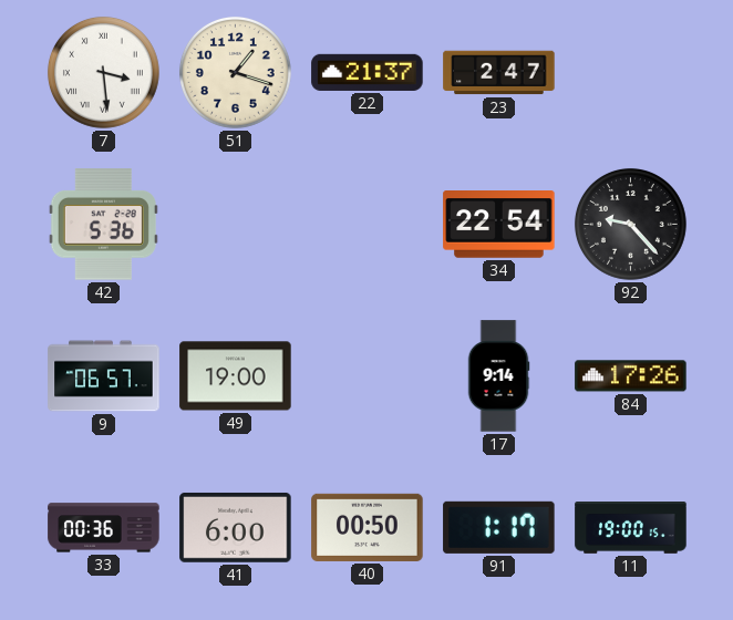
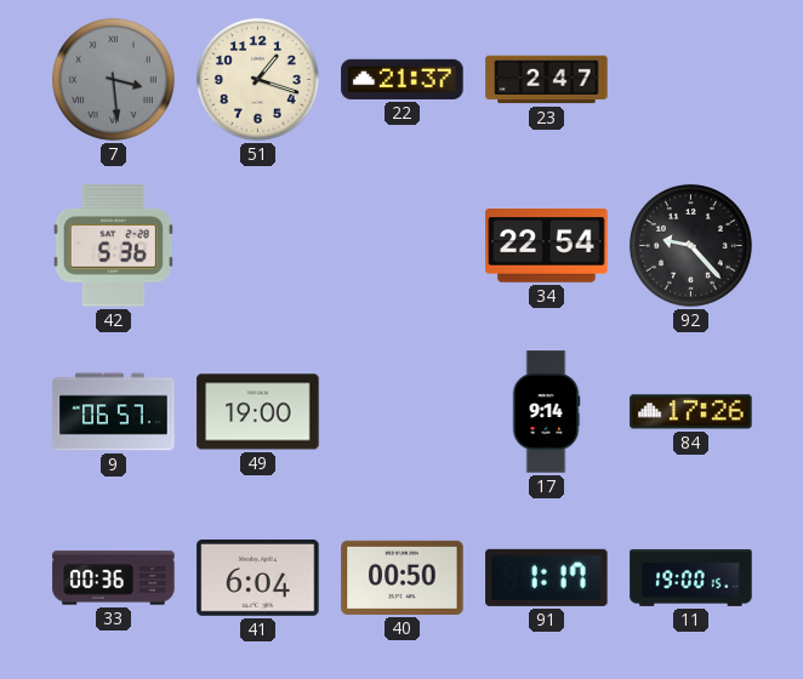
7 dial: white -> grey (113, 79)
41: 6:00 -> 6:04 (258, 577)
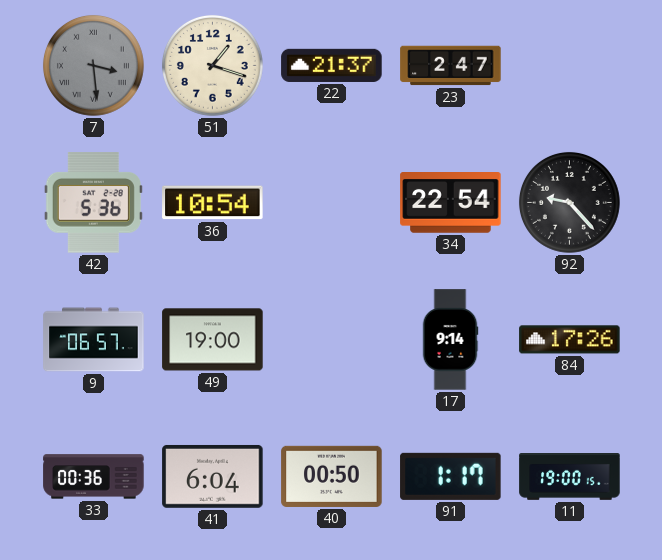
36: none -> 10:54 (213, 203)
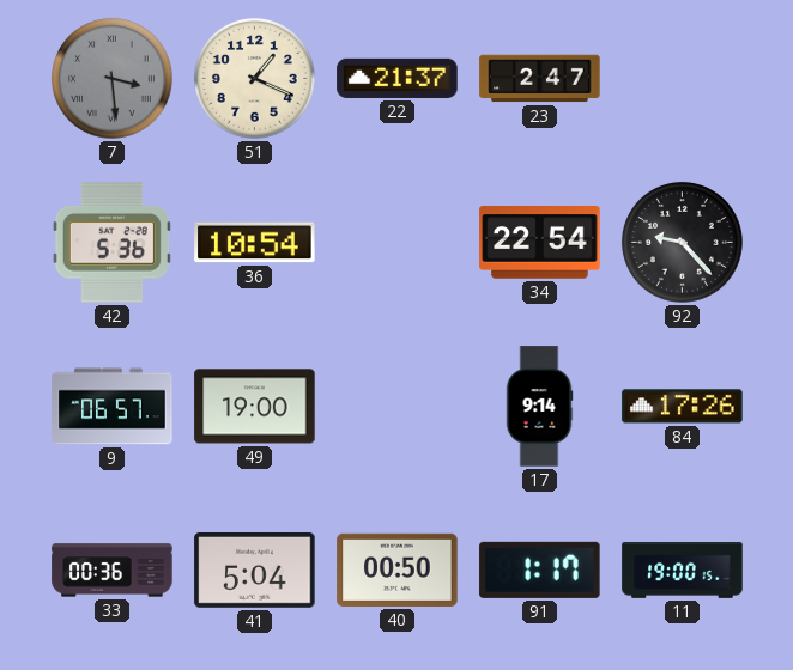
51: 1:18 -> 1:19 (254, 78)
41: 6:04 -> 5:04 (255, 569)
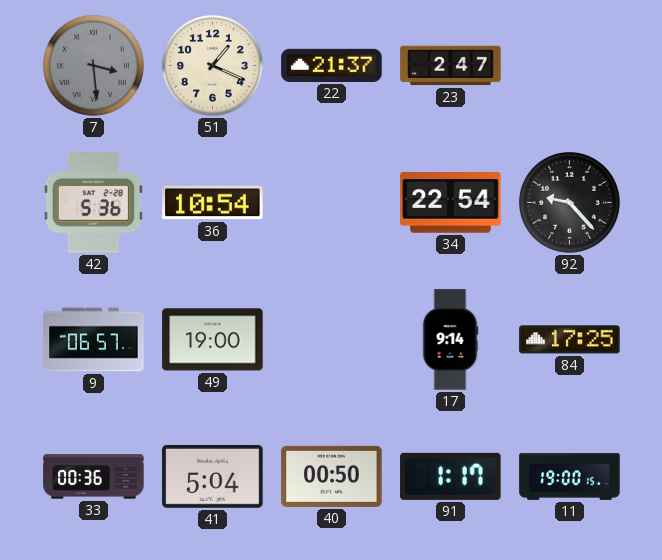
84: 17:26 -> 17:25 (570, 340)
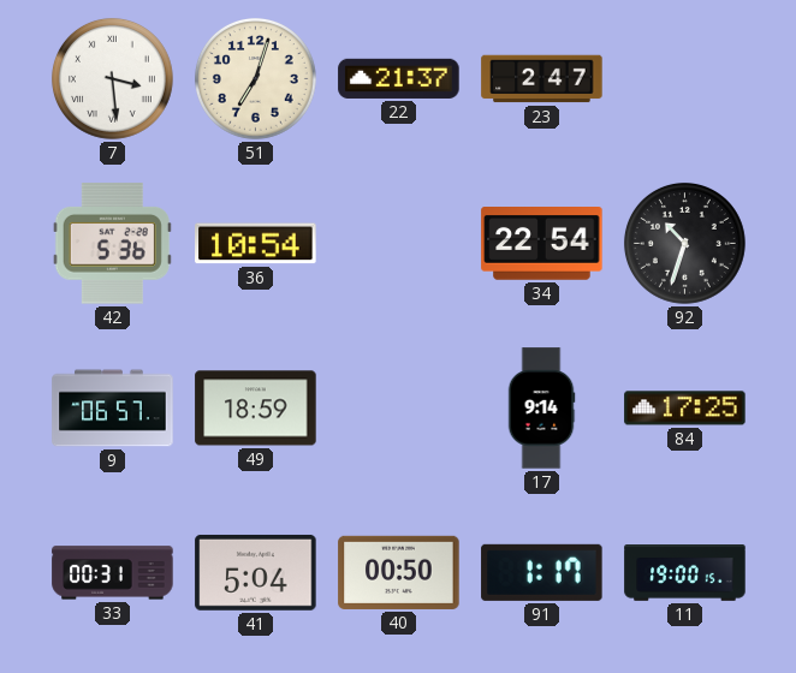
7 dial: grey -> white (112, 78)
51: 1:19 -> 7:03 (255, 78)
92: 9:23 -> 10:33 (684, 243)
49: 19:00 -> 18:59 (256, 409)
33: 00:36 -> 00:31 (113, 573)
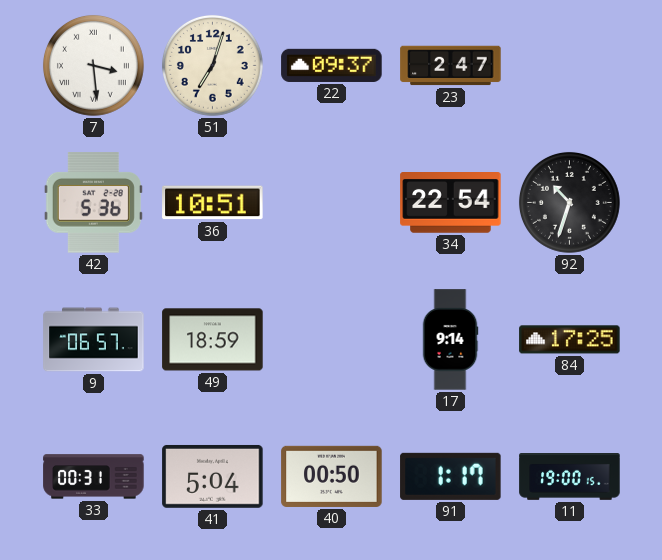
22: 21:37 -> 09:37 (332, 65)
36: 10:54 -> 10:51 (213, 203)
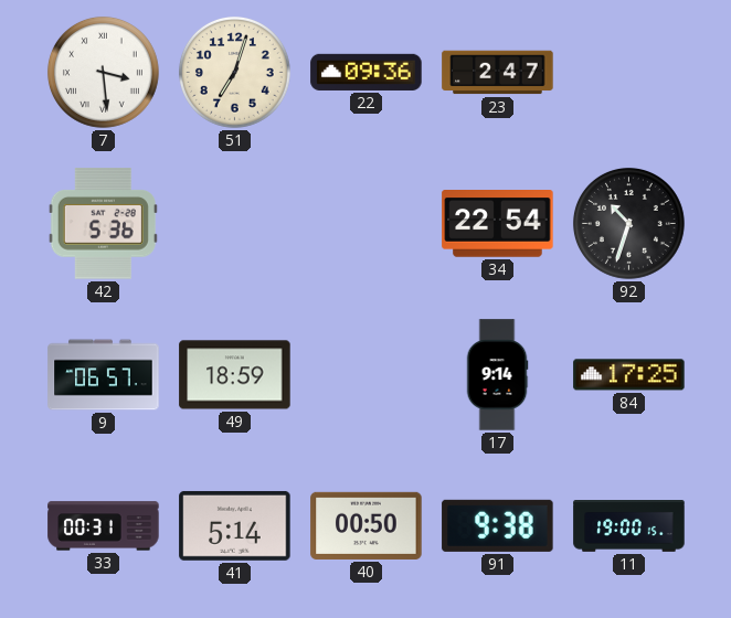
22: 09:37 -> 09:36 (367, 72)
36: 10:51 -> none (213, 203)
41: 5:04 -> 5:14 (235, 525)
91: 1:17 -> 9:38 (498, 525)
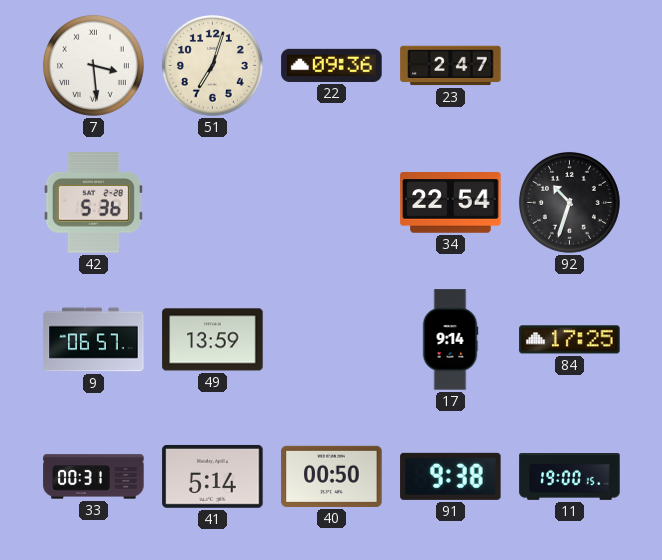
49: 18:59 -> 13:59 (213, 340)
